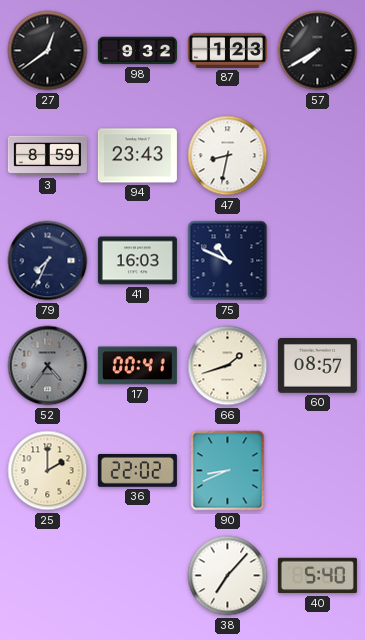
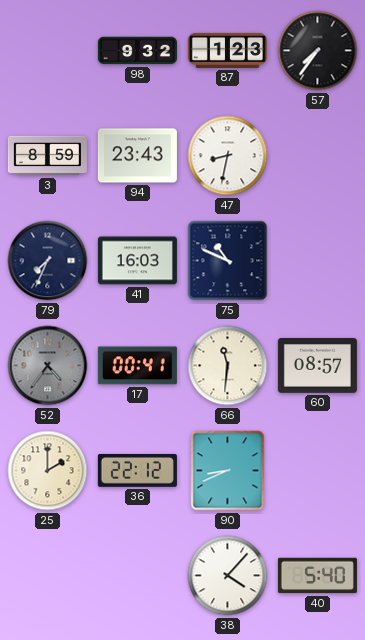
27: 12:39 -> none (48, 51)
57: 7:40 -> 7:36 (318, 51)
66: 1:42 -> 11:31 (228, 366)
36: 22:02 -> 22:12 (137, 470)
38: 7:07 -> 4:07 (228, 576)
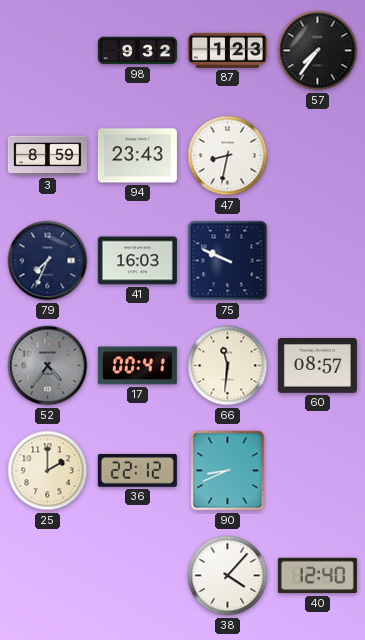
75: 10:49 -> 9:49 (228, 261)
40: 5:40 -> 12:40 (317, 576)
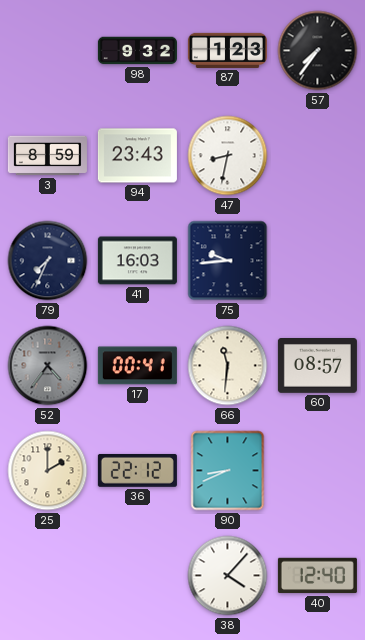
75: 9:49 -> 9:44 (228, 261)
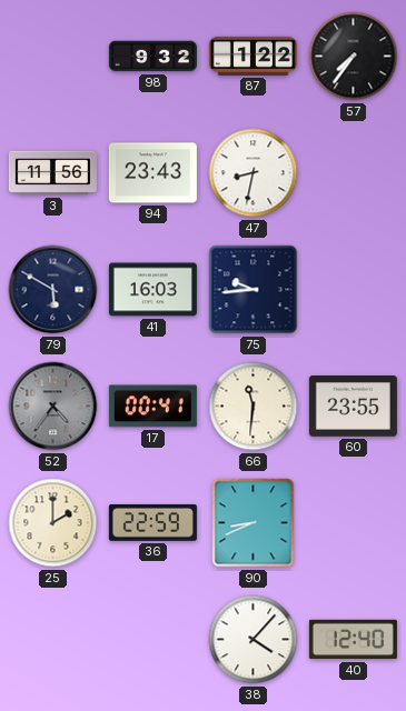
87: 1:23 -> 1:22 (252, 56)
3: 8:59 -> 11:56 (52, 173)
79: 7:34 -> 5:50 (53, 290)
60: 08:57 -> 23:55 (353, 407)
36: 22:12 -> 22:59 (152, 522)
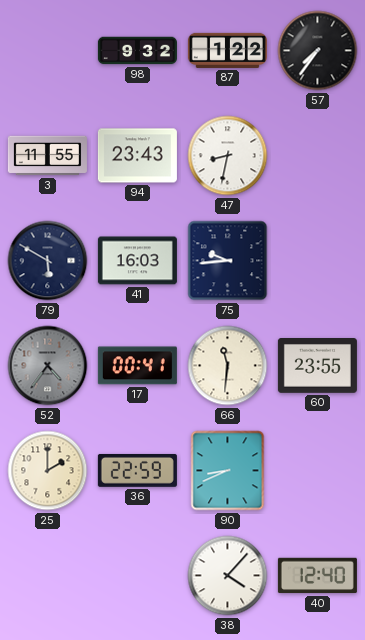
3: 11:56 -> 11:55 (47, 156)
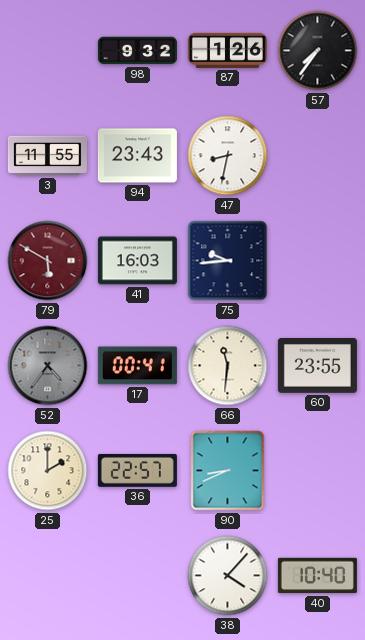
87: 1:22 -> 1:26 (227, 50)
79 dial: navy -> burgundy (48, 261)
36: 22:59 -> 22:57 (137, 470)
40: 12:40 -> 10:40 (317, 576)
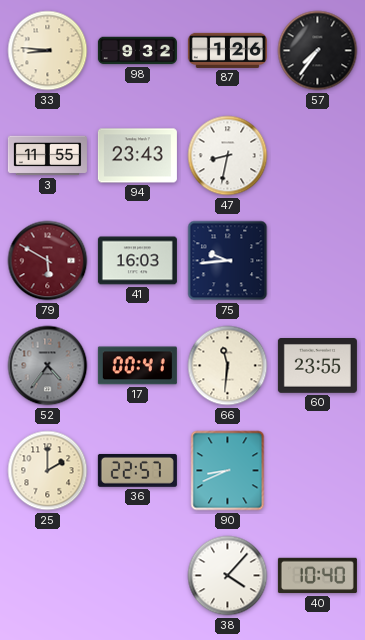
33: none -> 8:46 (48, 51)
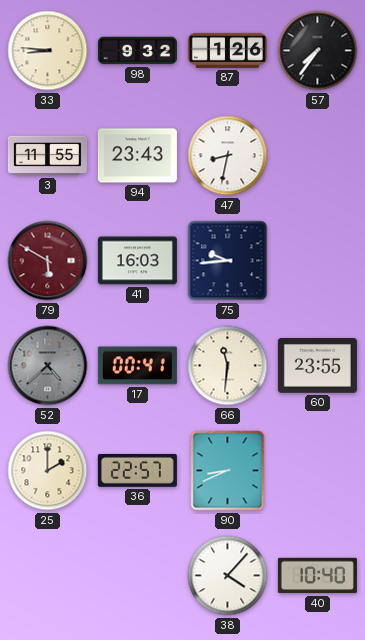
52: 4:36 -> 4:38 (48, 366)
